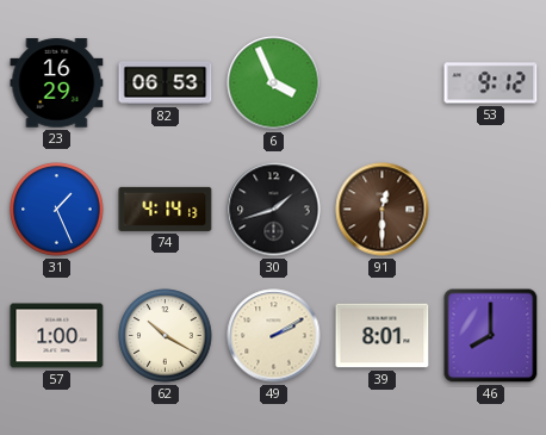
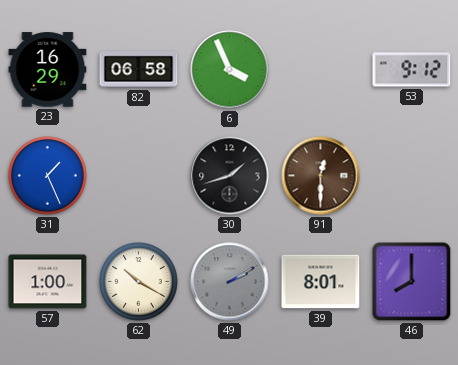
82: 06:53 -> 06:58 (139, 70)
74: 4:14 -> none (166, 209)
49 dial: cream -> grey (230, 282)
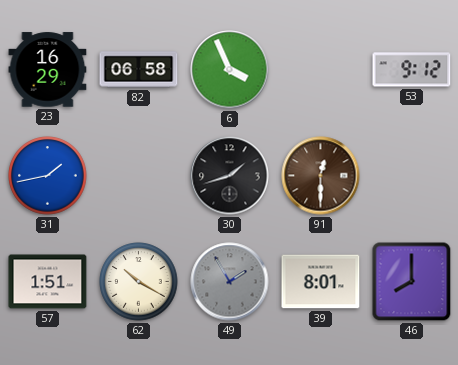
31: 1:26 -> 1:43 (48, 176)
57: 1:00 -> 1:51 (48, 282)
49: 2:10 -> 1:55 (230, 282)
